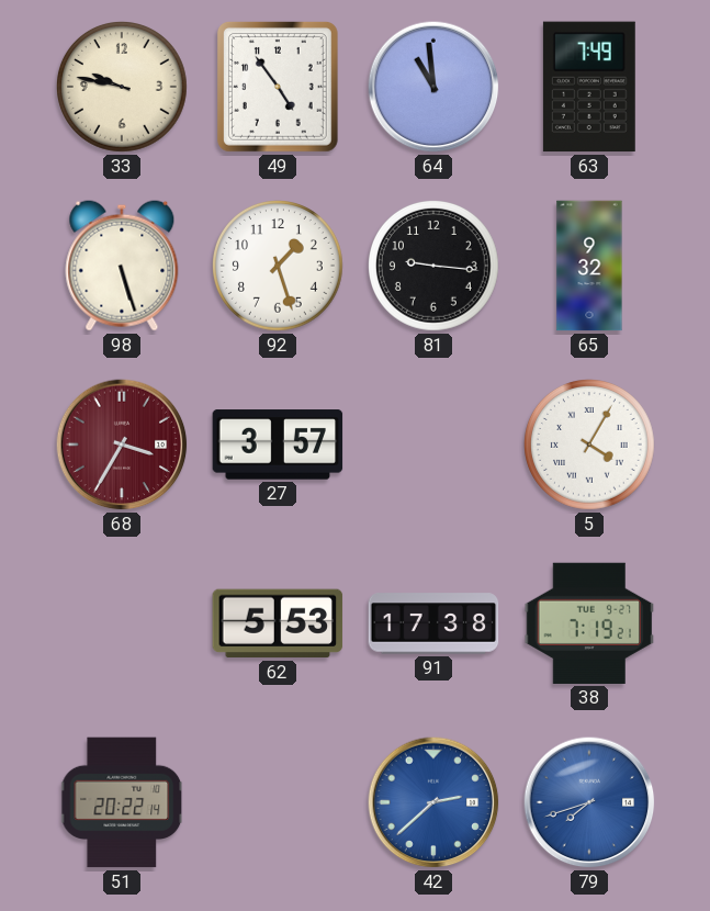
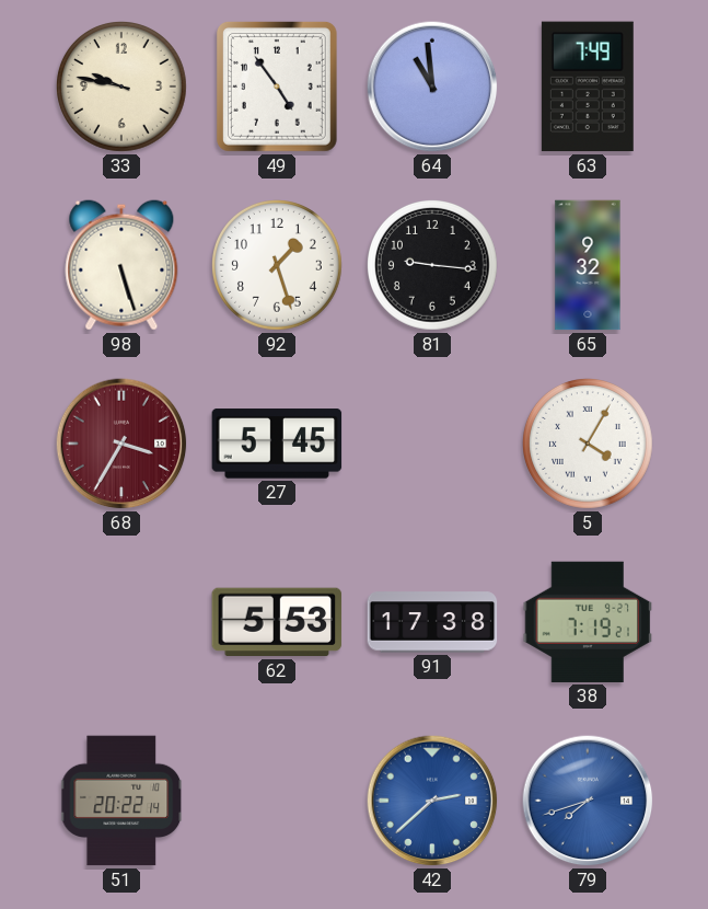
27: 3:57 -> 5:45 (277, 444)
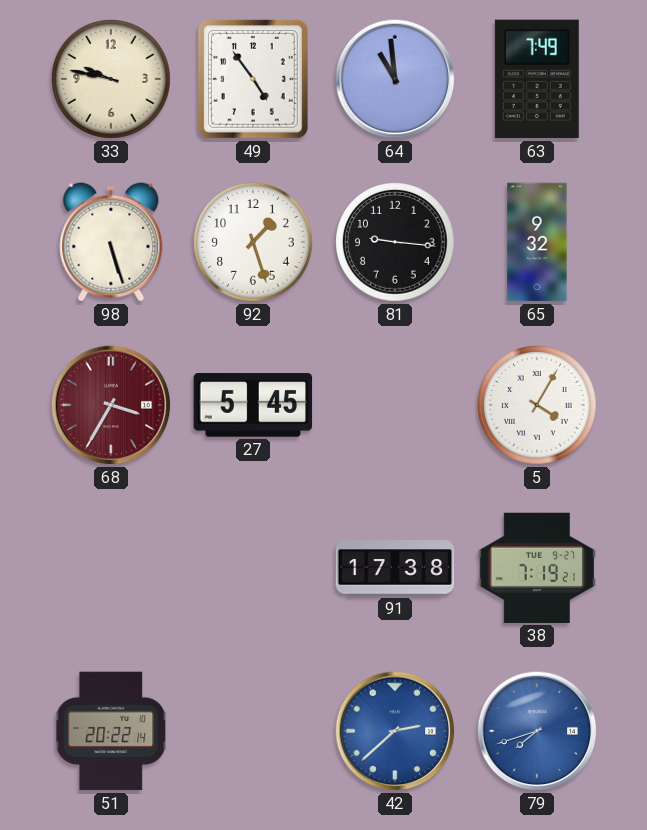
62: 5:53 -> none (277, 622)
